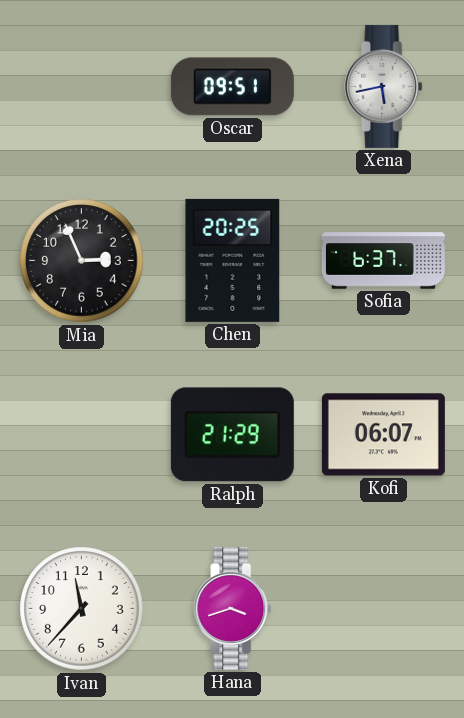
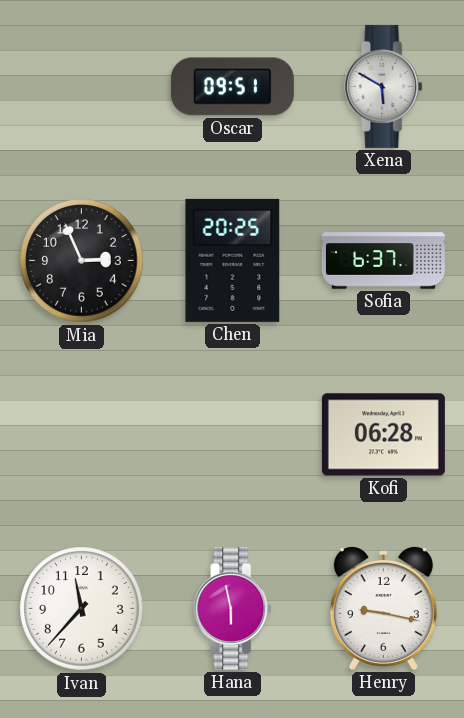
Xena: 5:43 -> 5:50 (384, 86)
Ralph: 21:29 -> none (232, 435)
Kofi: 06:07 -> 06:28 (383, 435)
Hana: 3:42 -> 5:58 (233, 608)
Henry: none -> 9:17 (383, 608)
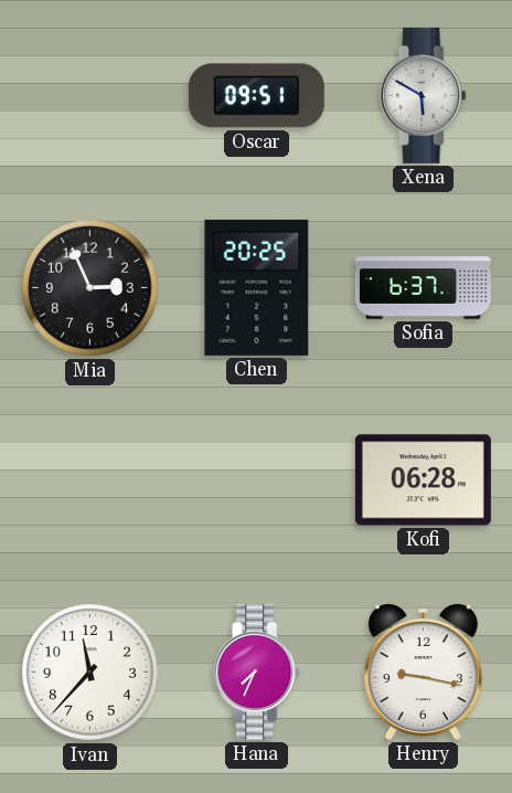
Hana: 5:58 -> 7:34 (257, 672)
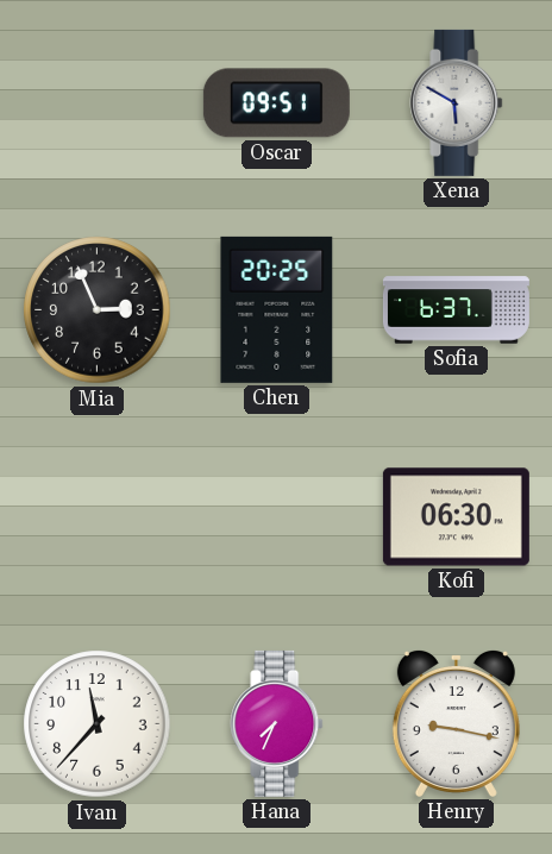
Kofi: 06:28 -> 06:30 (456, 517)
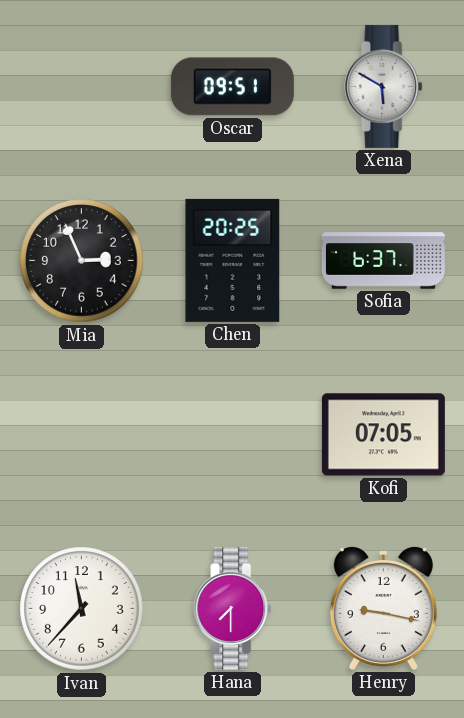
Kofi: 06:30 -> 07:05 (383, 435)
Hana: 7:34 -> 7:30 (233, 608)
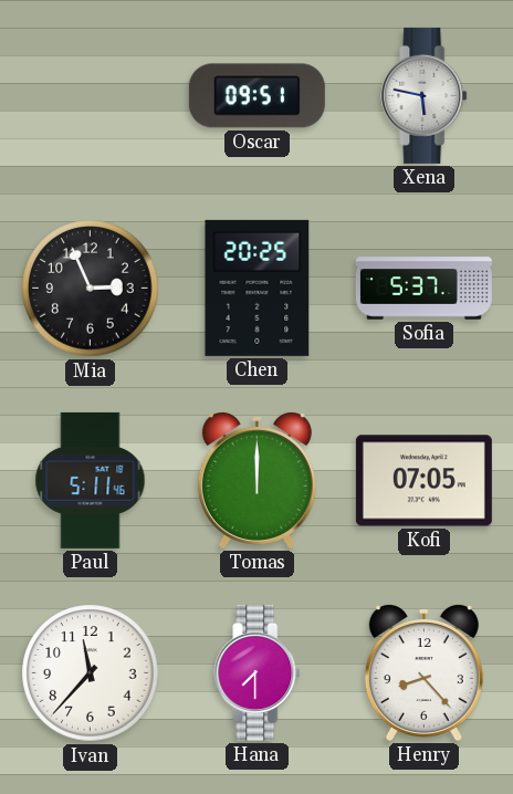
Xena: 5:50 -> 5:47 (425, 95)
Sofia: 6:37 -> 5:37 (423, 289)
Paul: none -> 5:11 (91, 480)
Tomas: none -> 12:00 (256, 480)
Henry: 9:17 -> 8:23 (423, 672)
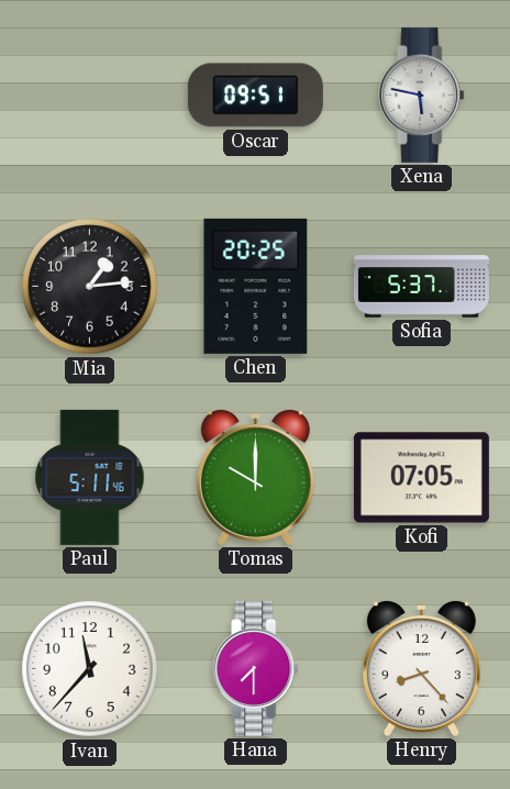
Mia: 2:56 -> 1:14 (90, 287)
Tomas: 12:00 -> 10:00 (255, 477)
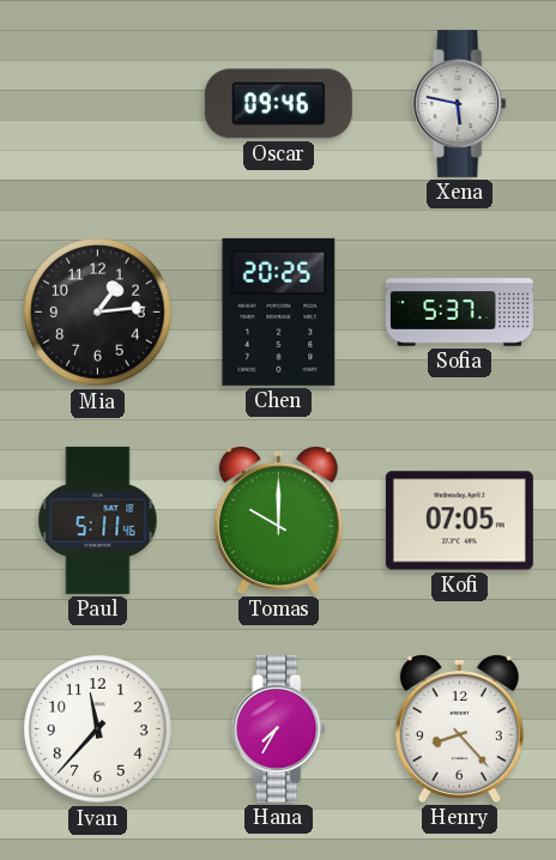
Oscar: 09:51 -> 09:46 (278, 104)
Hana: 7:30 -> 7:35 (279, 728)
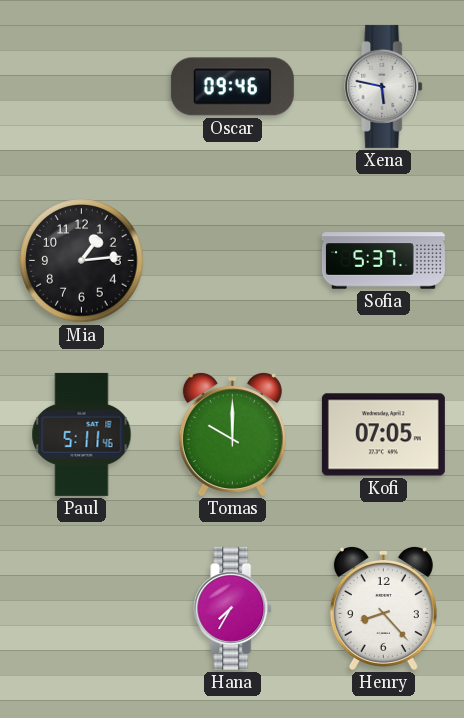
Chen: 20:25 -> none (279, 311)
Ivan: 11:37 -> none (98, 729)
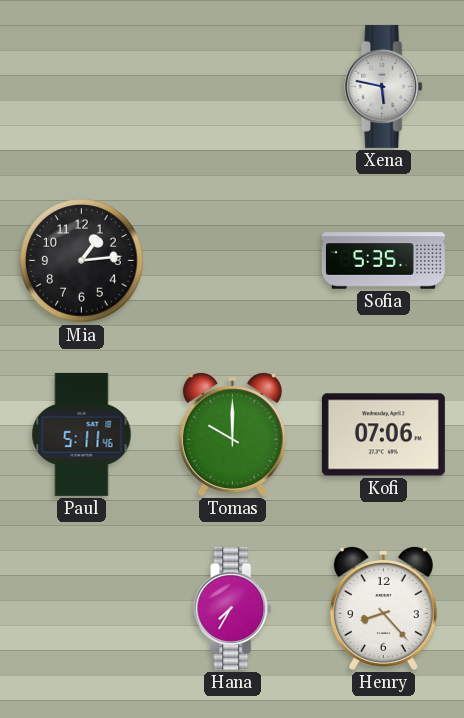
Oscar: 09:46 -> none (232, 87)
Sofia: 5:37 -> 5:35 (383, 261)
Kofi: 07:05 -> 07:06 (383, 435)
